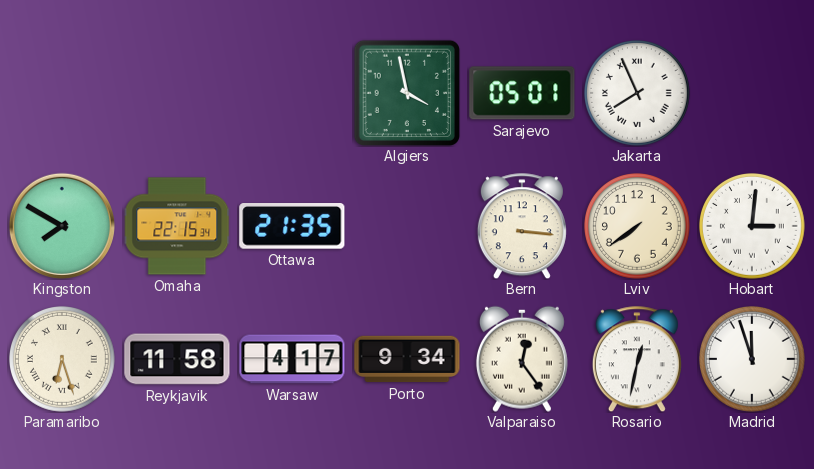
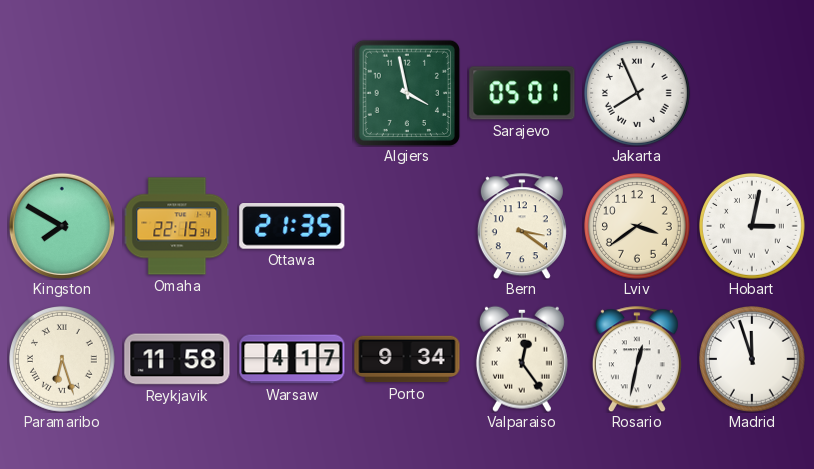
Bern: 3:16 -> 3:21 (522, 226)
Lviv: 7:39 -> 3:39 (638, 227)
Hobart: 3:01 -> 3:02 (753, 227)
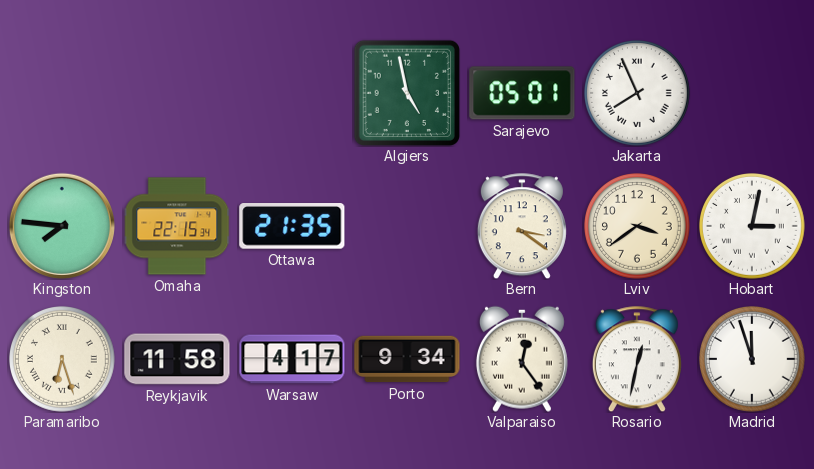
Algiers: 3:58 -> 4:58 (406, 92)
Kingston: 7:50 -> 7:46 (62, 226)
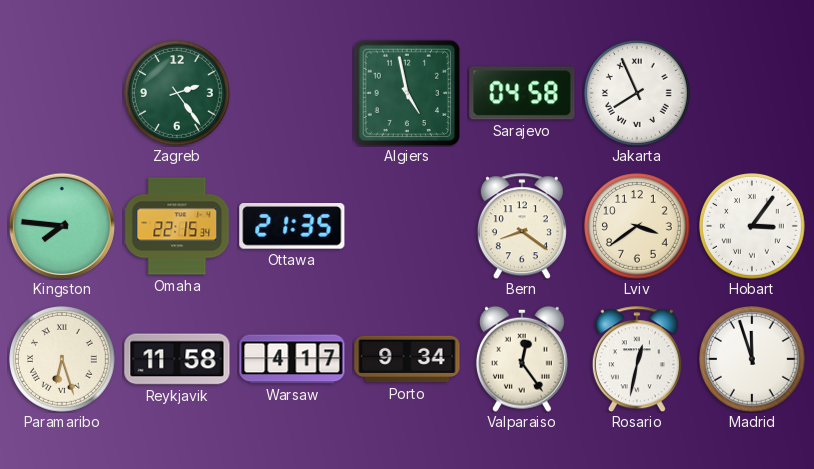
Zagreb: none -> 2:24 (178, 94)
Sarajevo: 05:01 -> 04:58 (522, 93)
Bern: 3:21 -> 8:21 (522, 226)
Hobart: 3:02 -> 3:06 (753, 227)
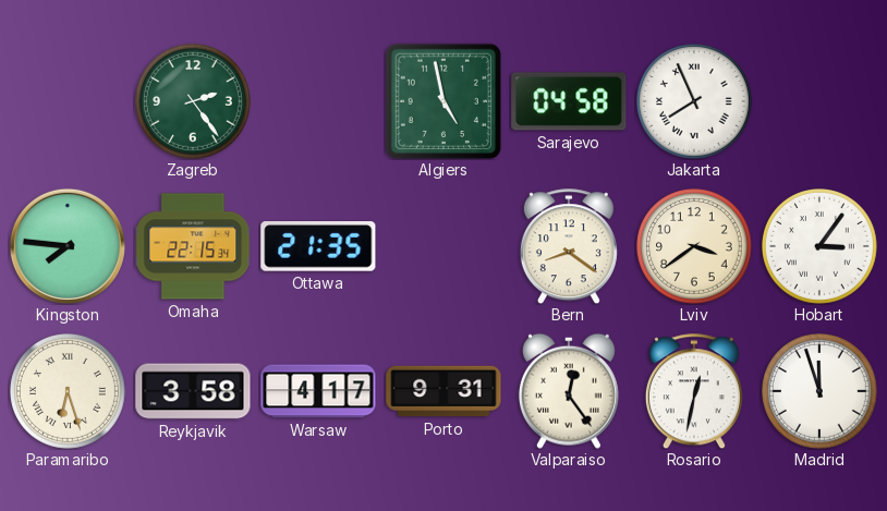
Reykjavik: 11:58 -> 3:58 (193, 391)
Porto: 9:34 -> 9:31 (443, 391)
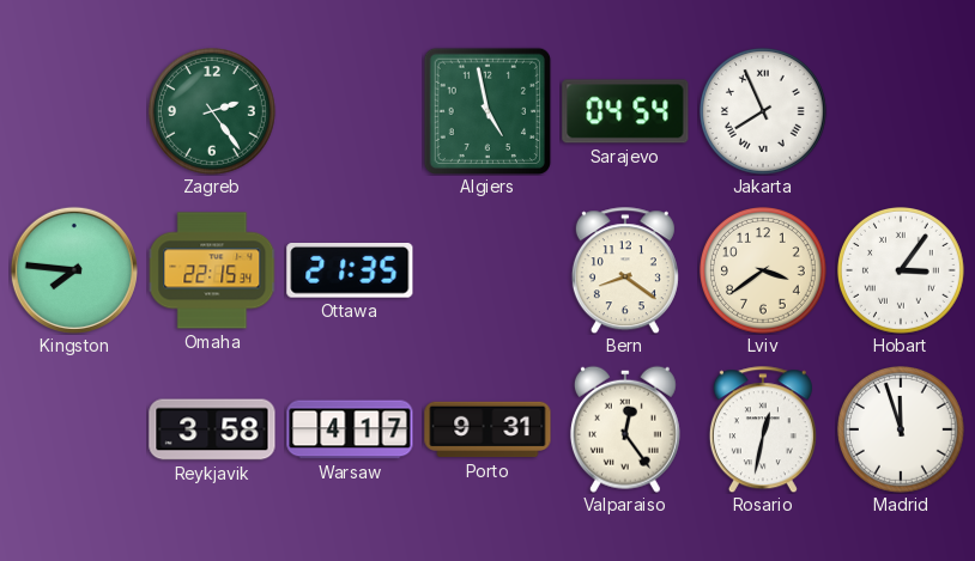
Sarajevo: 04:58 -> 04:54 (625, 111)
Paramaribo: 6:27 -> none (69, 392)
